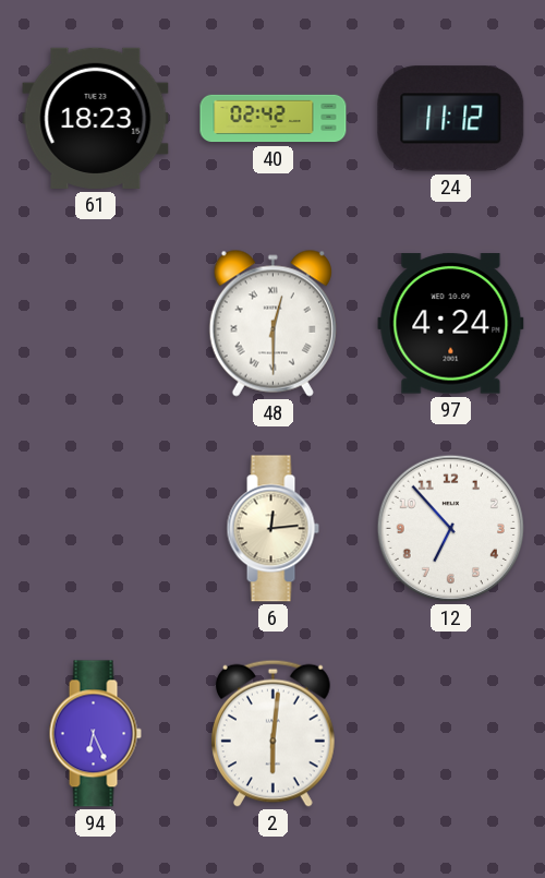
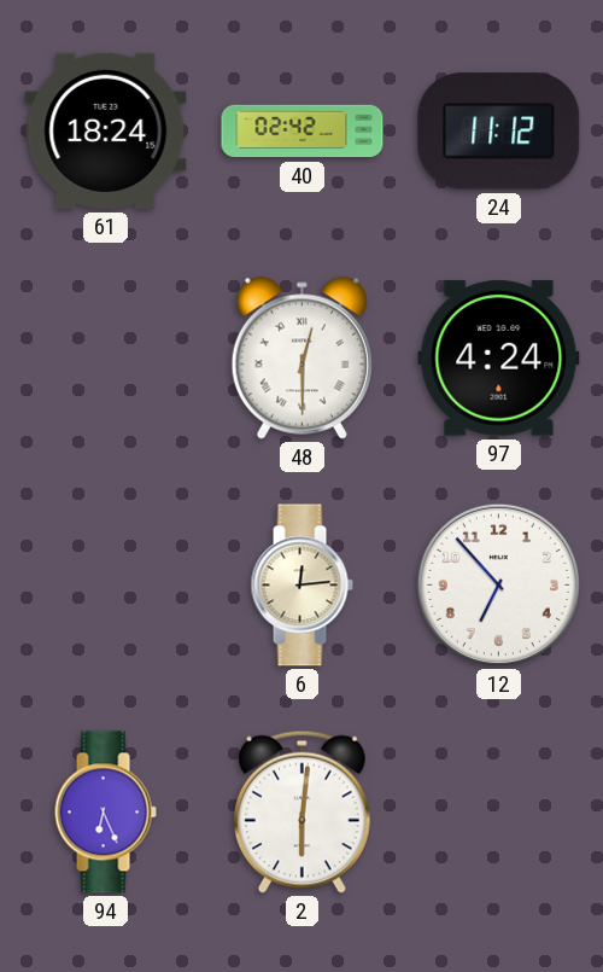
61: 18:23 -> 18:24 (106, 130)
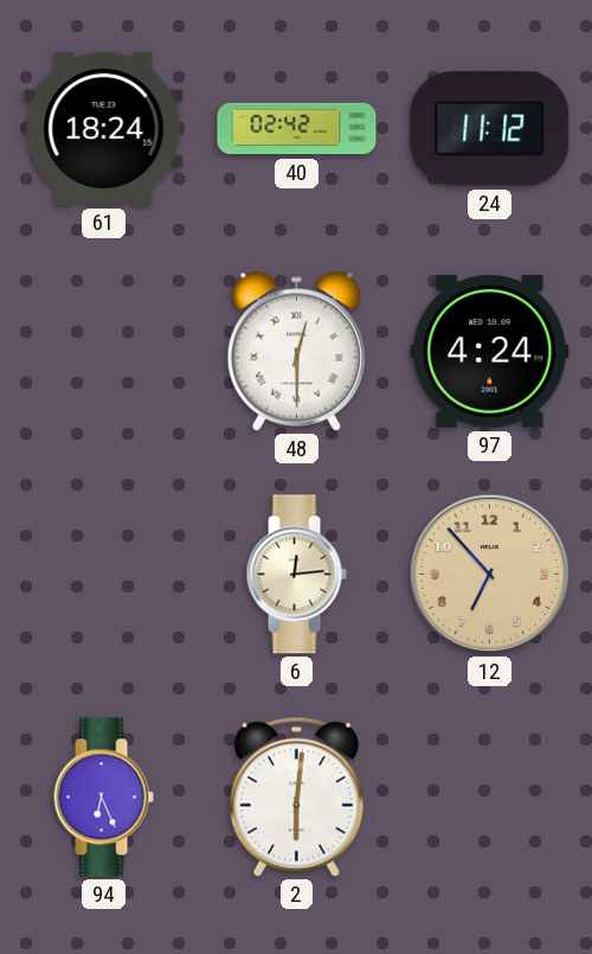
12 dial: white -> champagne (489, 574)
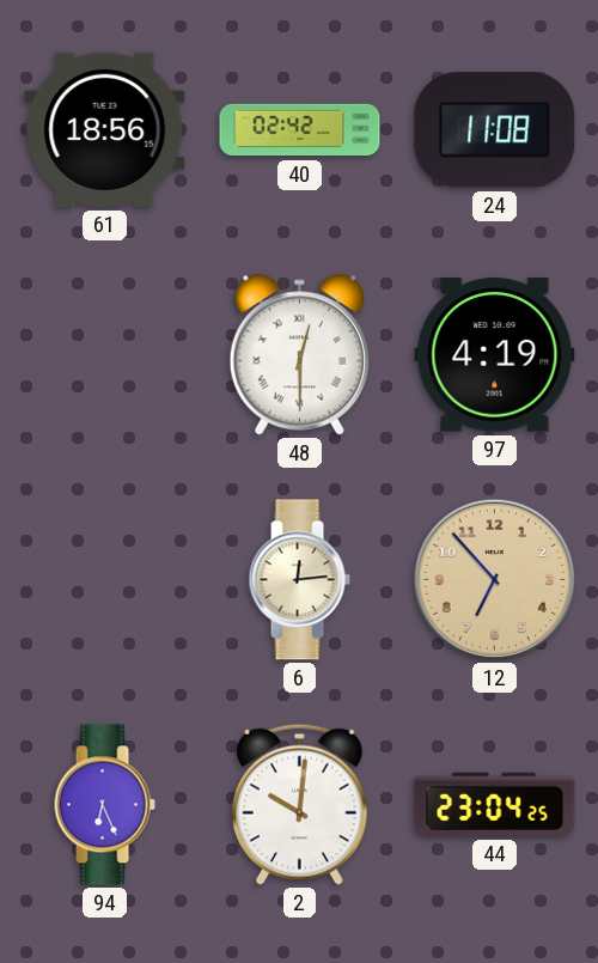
61: 18:24 -> 18:56 (105, 129)
24: 11:12 -> 11:08 (495, 130)
97: 4:24 -> 4:19 (495, 355)
2: 6:01 -> 10:01 (300, 804)
44: none -> 23:04 (495, 804)
